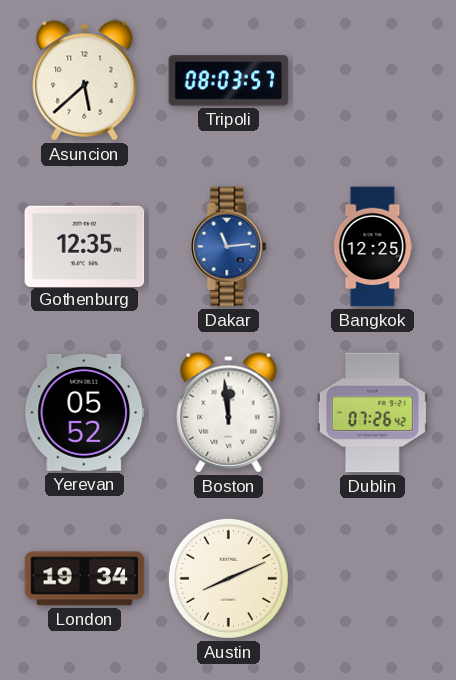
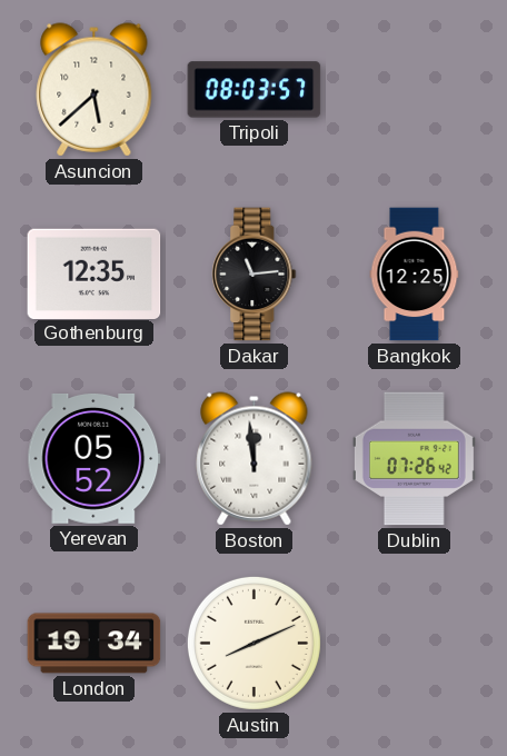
Dakar dial: blue -> black (255, 275)
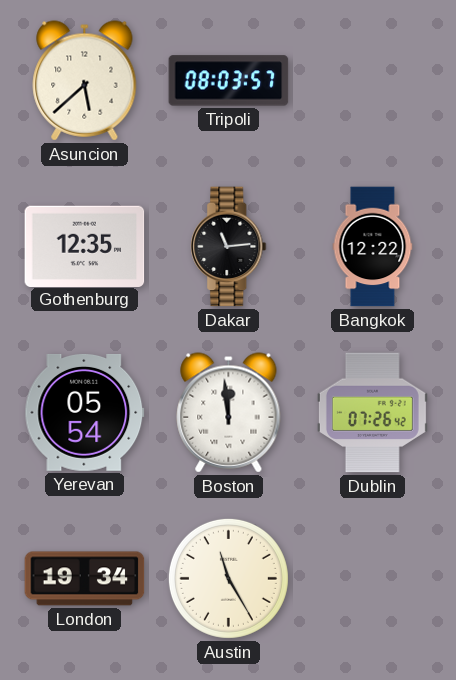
Bangkok: 12:25 -> 12:22 (373, 247)
Yerevan: 05:52 -> 05:54 (85, 412)
Austin: 8:11 -> 11:25 (228, 578)
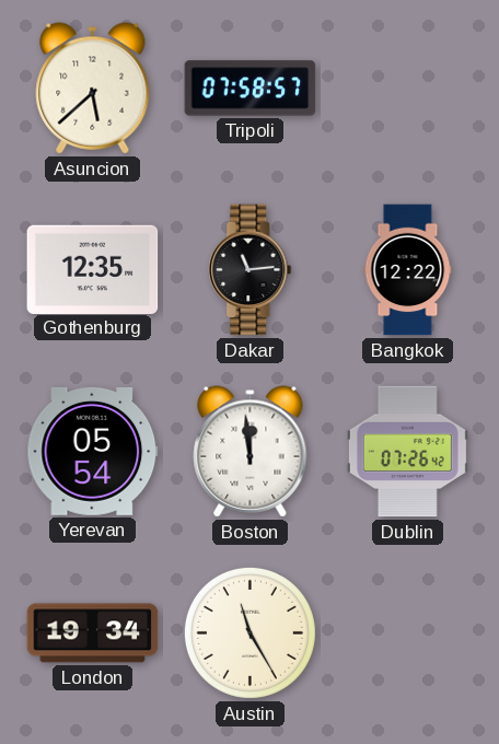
Tripoli: 08:03 -> 07:58 (251, 89)
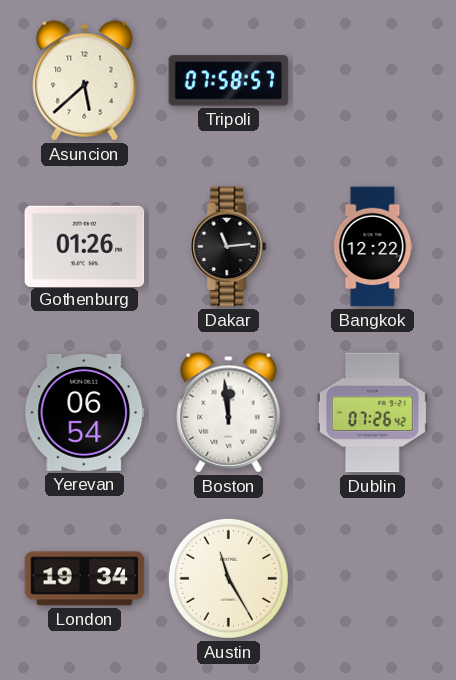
Gothenburg: 12:35 -> 01:26 (85, 246)
Yerevan: 05:54 -> 06:54 (85, 412)
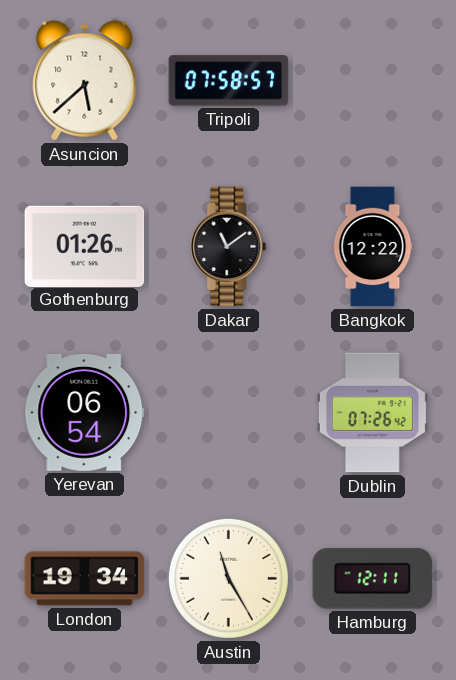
Dakar: 11:14 -> 11:09 (229, 247)
Boston: 11:59 -> none (229, 413)
Hamburg: none -> 12:11 (373, 579)
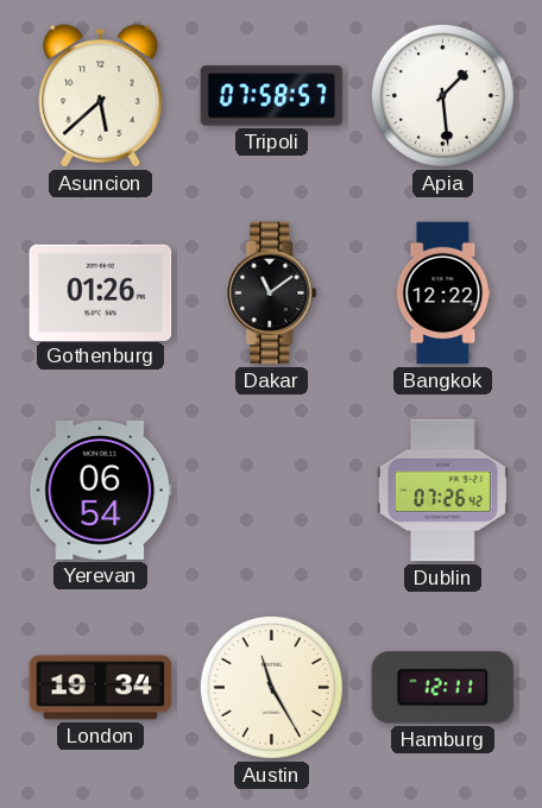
Apia: none -> 1:29 (442, 95)
